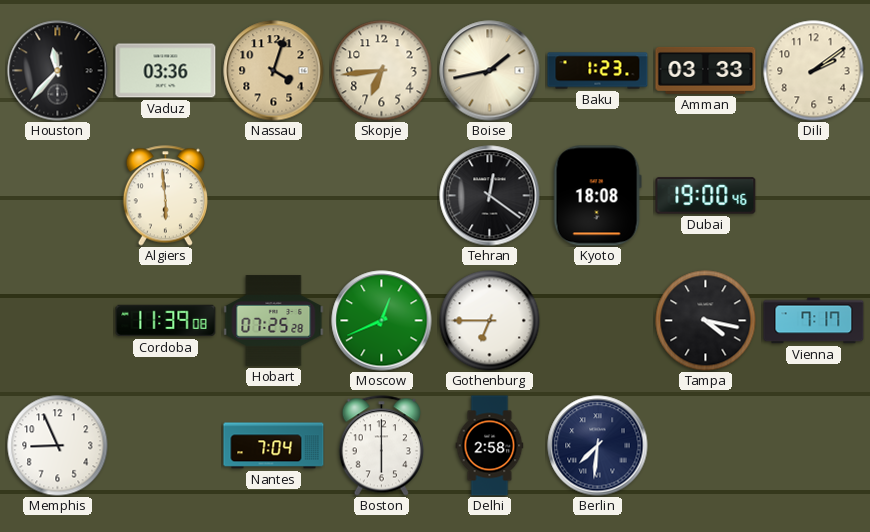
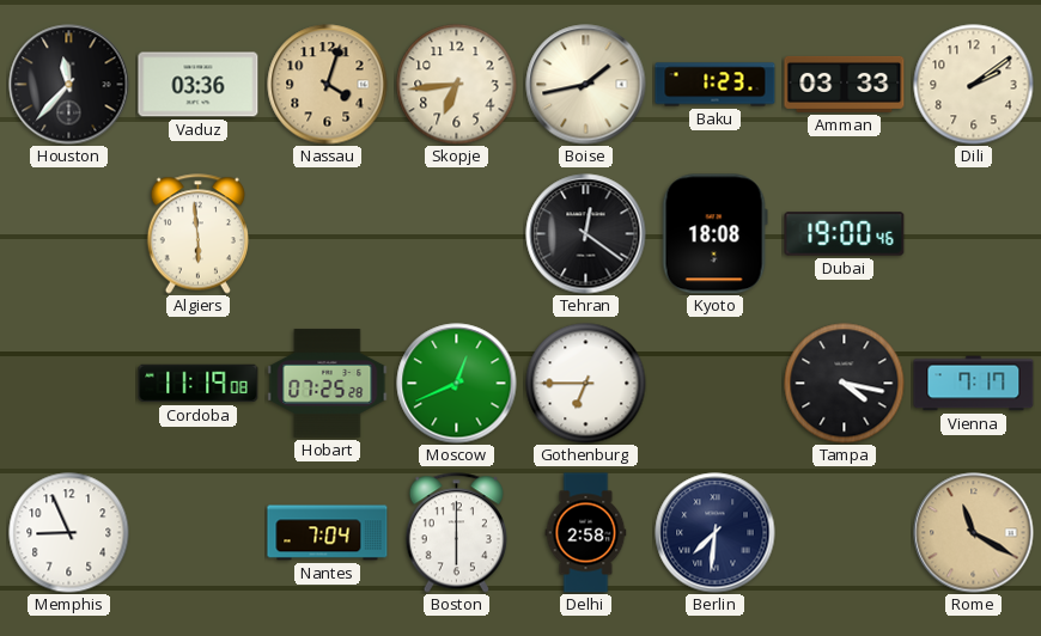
Cordoba: 11:39 -> 11:19 (199, 384)
Rome: none -> 11:20 (974, 533)
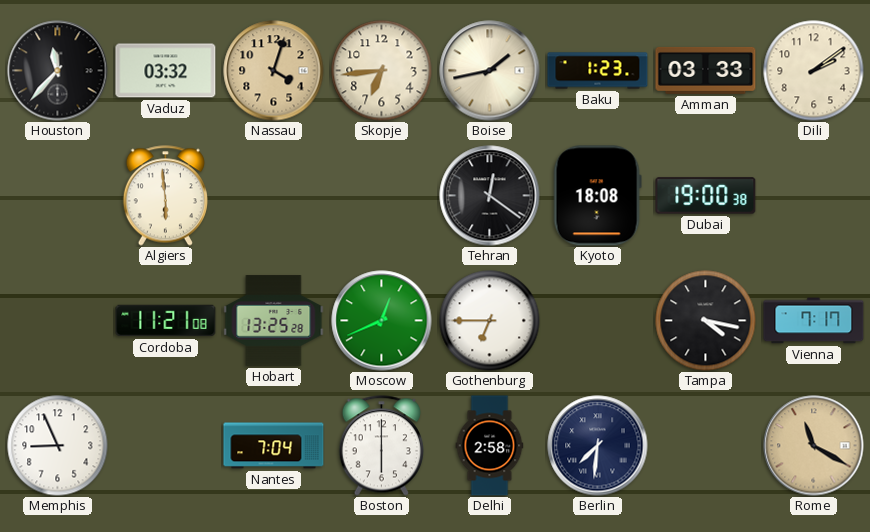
Vaduz: 03:36 -> 03:32 (166, 71)
Dubai: 19:00:46 -> 19:00:38 (706, 196)
Cordoba: 11:19 -> 11:21 (166, 321)
Hobart: 07:25 -> 13:25 (274, 321)
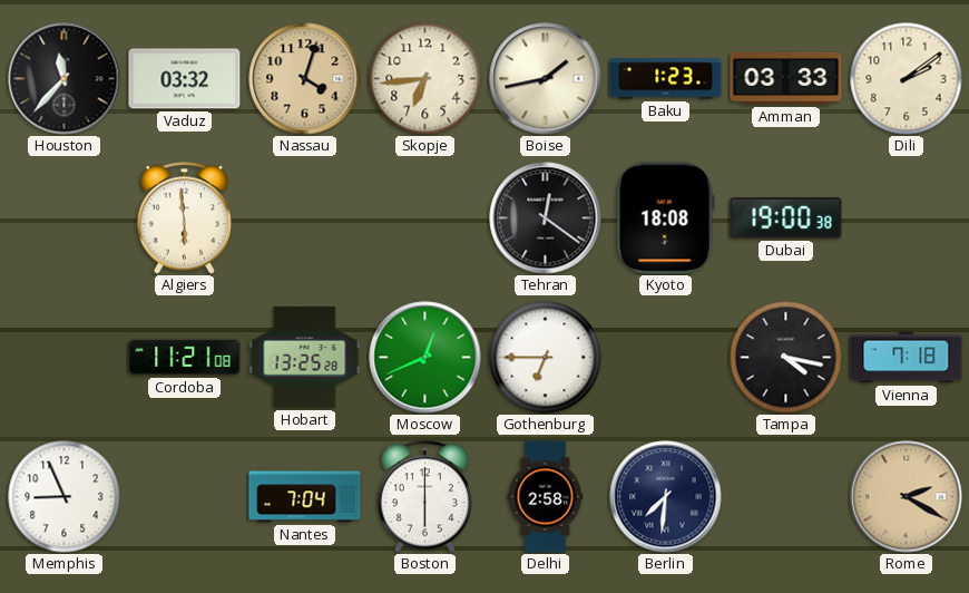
Vienna: 7:17 -> 7:18 (907, 358)
Rome: 11:20 -> 2:20 (907, 497)
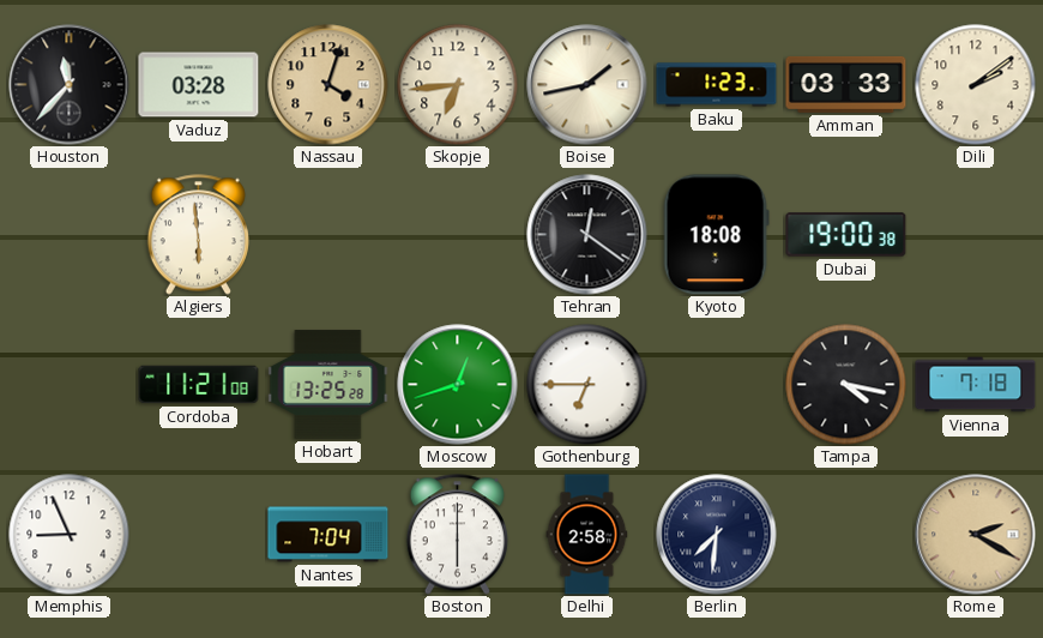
Vaduz: 03:32 -> 03:28 (199, 85)
Moscow: 12:41 -> 12:42 (458, 385)
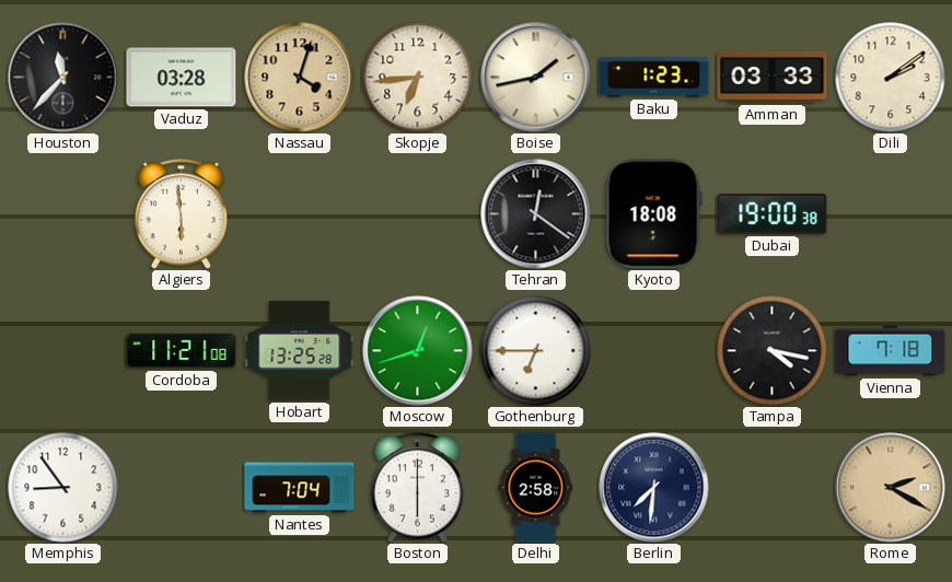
Memphis: 8:56 -> 8:54 (63, 488)
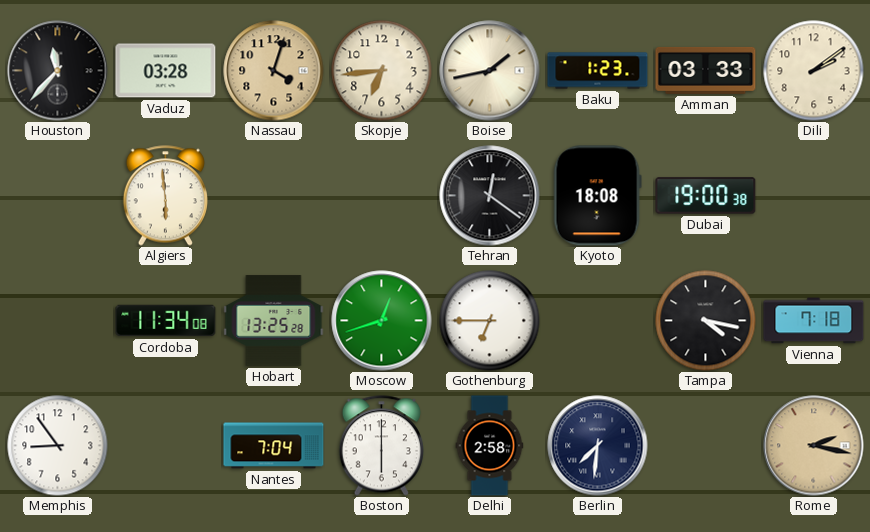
Cordoba: 11:21 -> 11:34 (166, 321)
Rome: 2:20 -> 2:17 (814, 446)
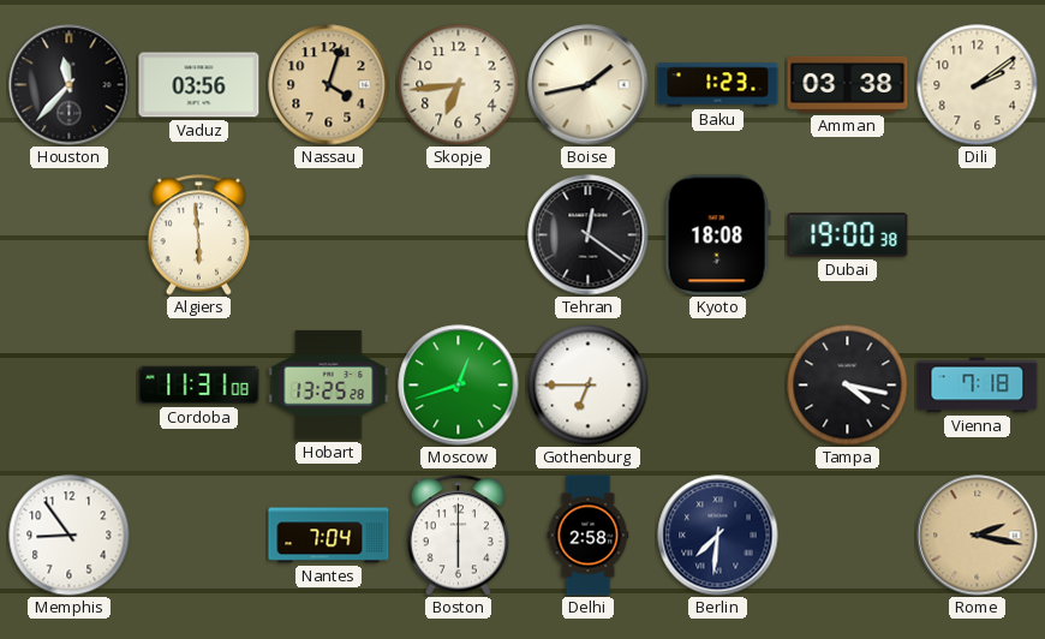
Vaduz: 03:28 -> 03:56 (199, 85)
Amman: 03:33 -> 03:38 (848, 84)
Cordoba: 11:34 -> 11:31 (199, 386)
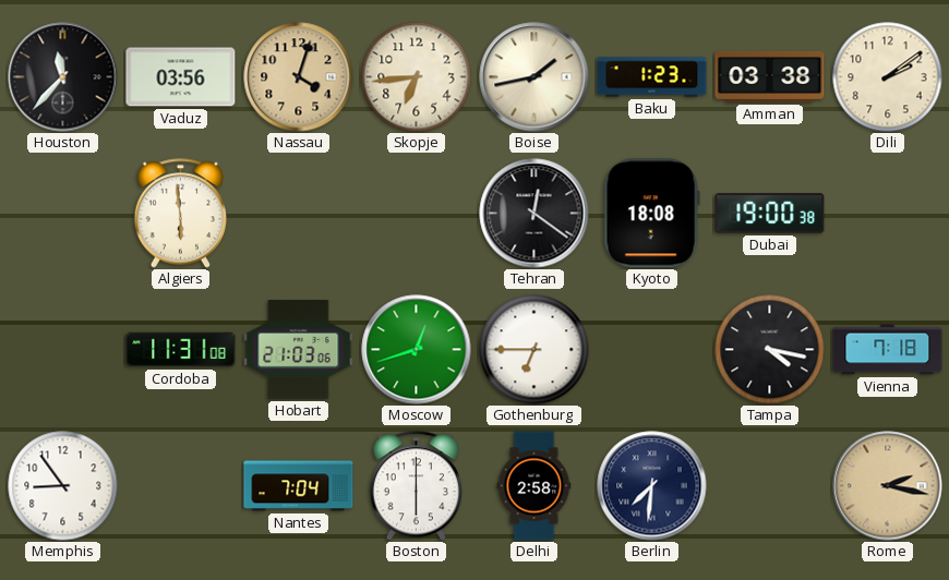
Hobart: 13:25 -> 21:03 (299, 350)
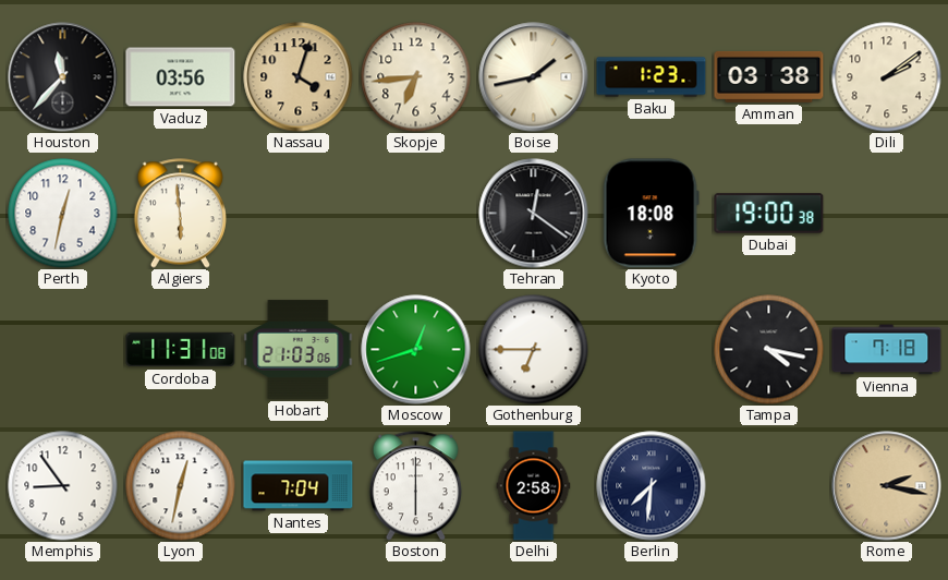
Perth: none -> 12:32 (63, 214)
Lyon: none -> 12:32 (181, 486)
